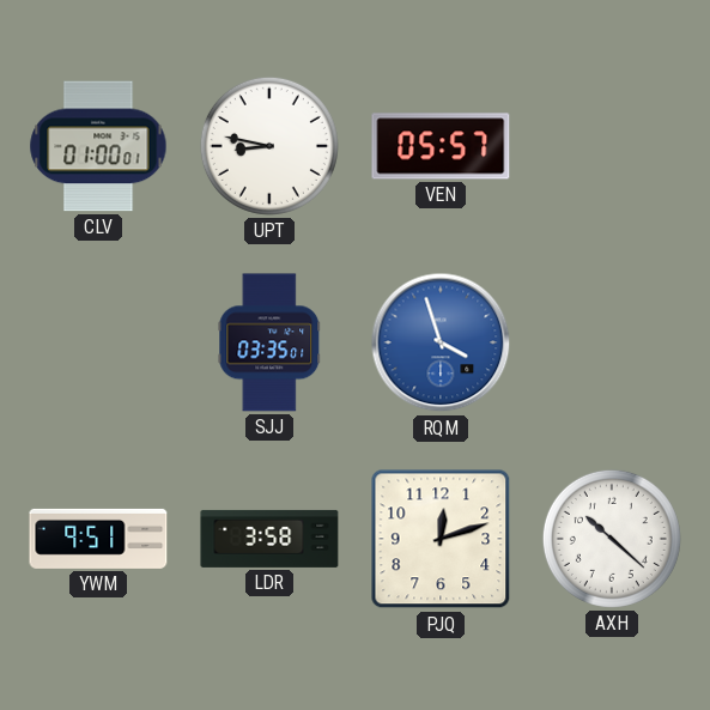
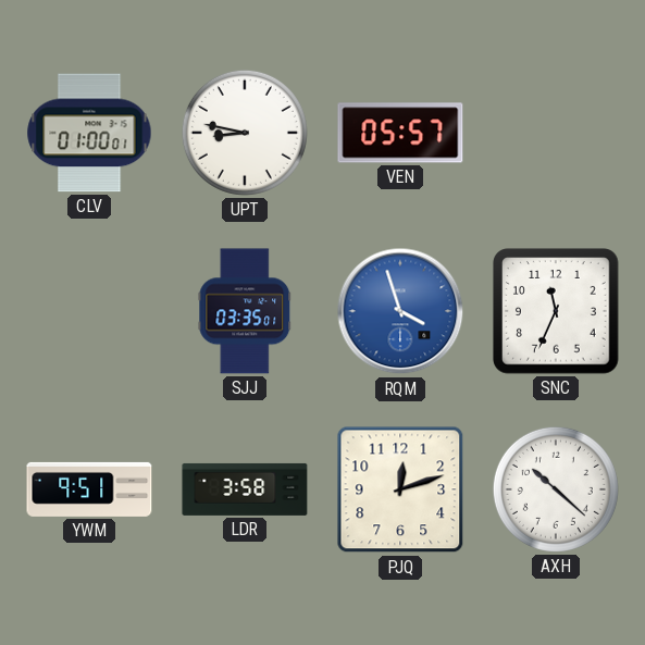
SNC: none -> 11:34 (557, 311)
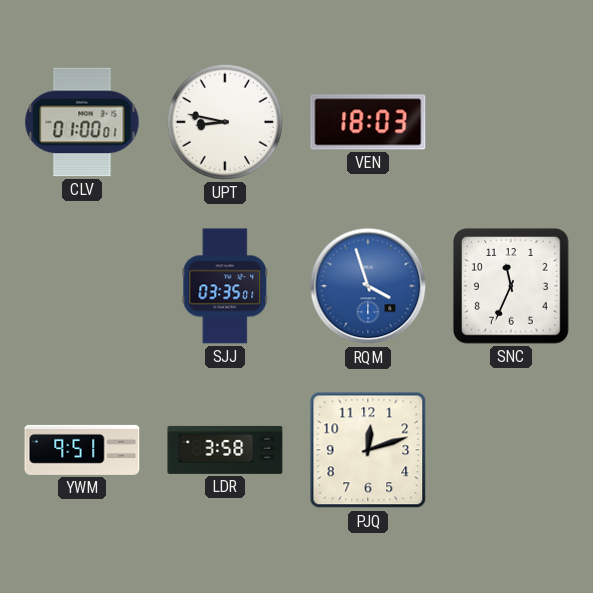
VEN: 05:57 -> 18:03 (368, 122)
AXH: 10:22 -> none (556, 489)
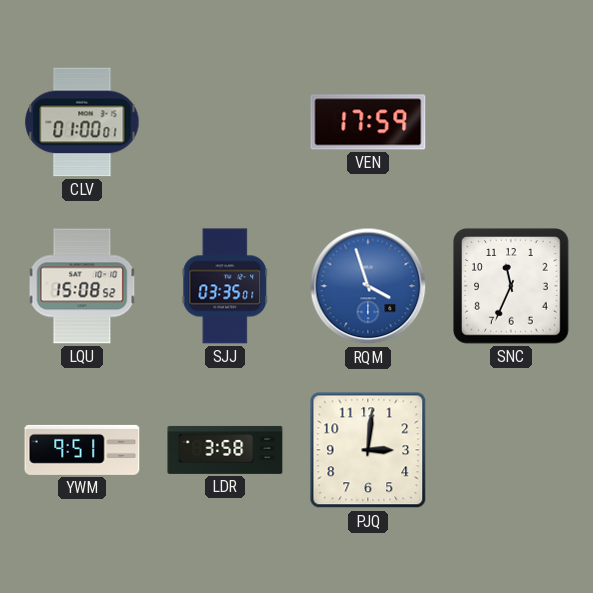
UPT: 8:47 -> none (225, 122)
VEN: 18:03 -> 17:59 (368, 122)
LQU: none -> 15:08 (82, 286)
PJQ: 12:12 -> 3:01 (368, 450)
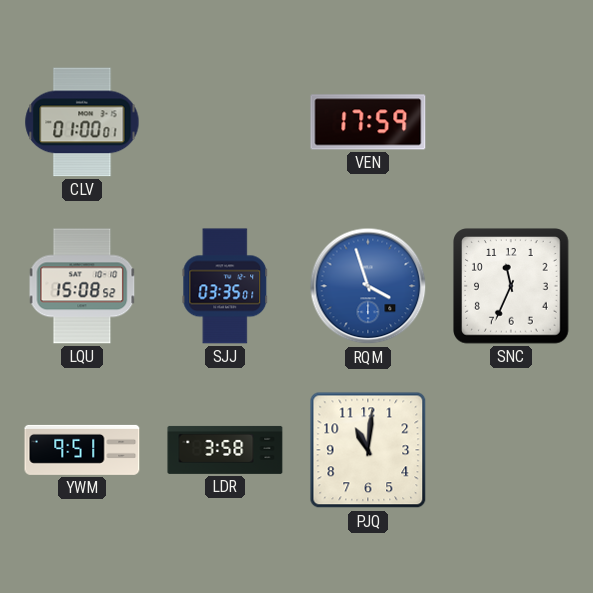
PJQ: 3:01 -> 11:01 (368, 450)
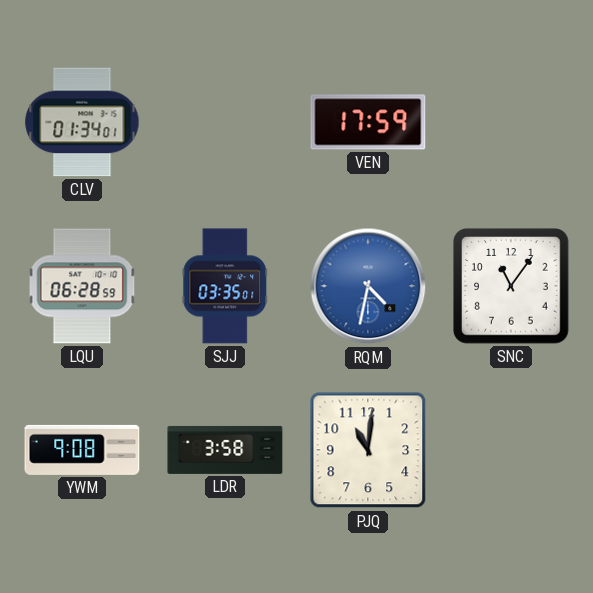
CLV: 01:00 -> 01:34 (82, 122)
LQU: 15:08 -> 06:28 (82, 286)
RQM: 3:57 -> 4:32 (368, 286)
SNC: 11:34 -> 11:06 (512, 286)
YWM: 9:51 -> 9:08 (82, 450)
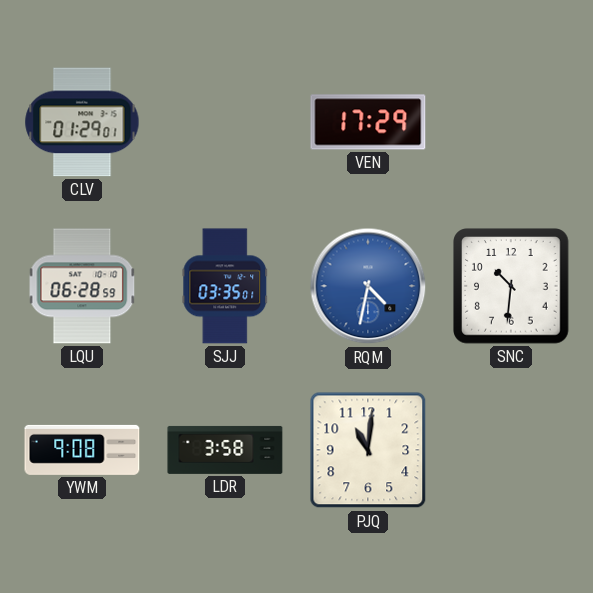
CLV: 01:34 -> 01:29 (82, 122)
VEN: 17:59 -> 17:29 (368, 122)
SNC: 11:06 -> 10:31 (512, 286)
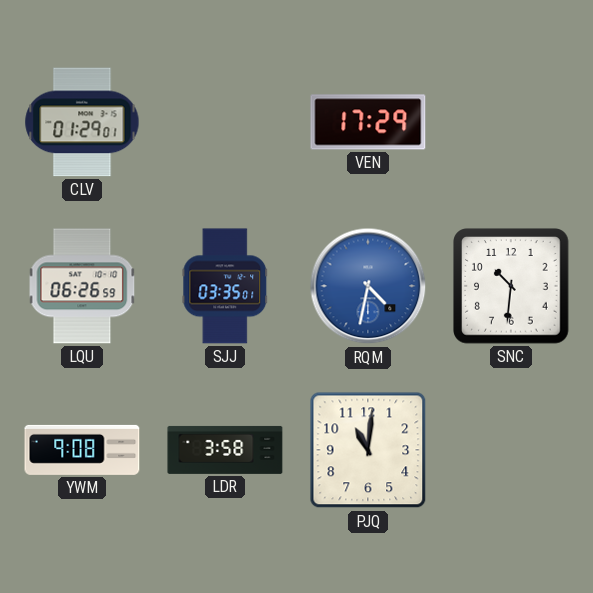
LQU: 06:28 -> 06:26 (82, 286)
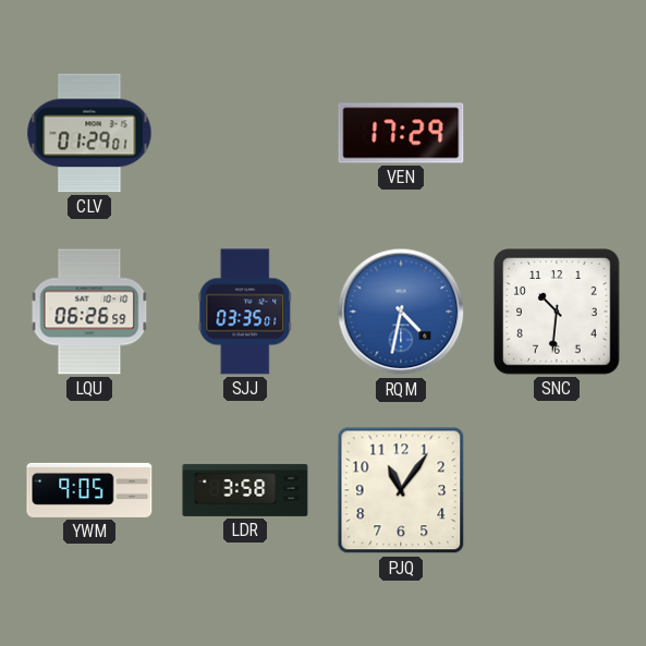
YWM: 9:08 -> 9:05 (89, 490)
PJQ: 11:01 -> 11:06 (401, 490)
